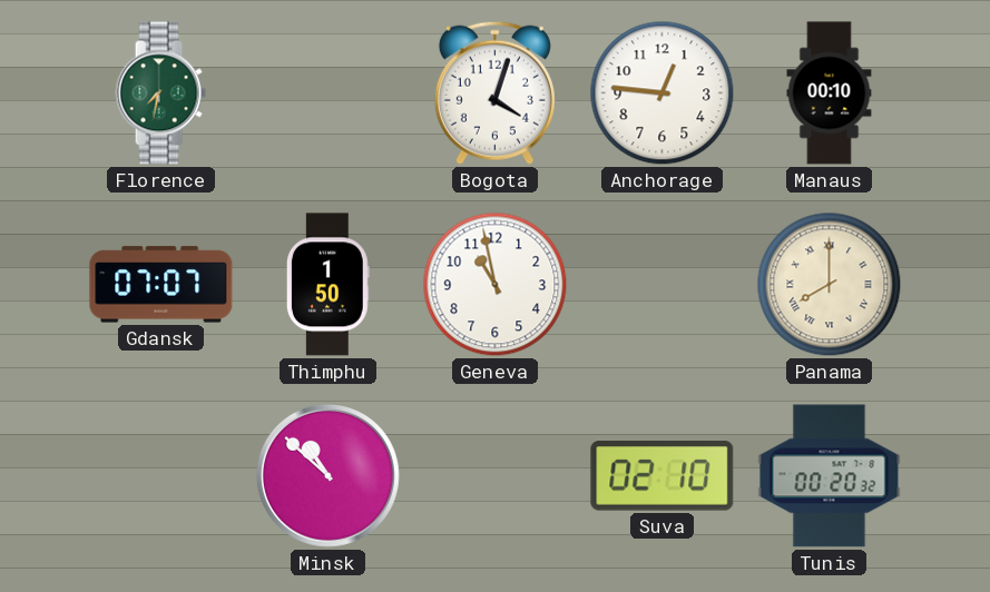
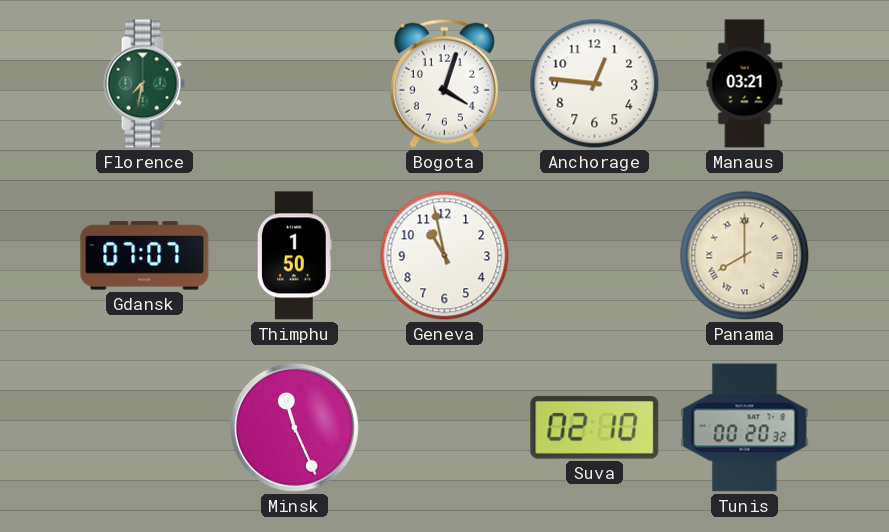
Manaus: 00:10 -> 03:21 (745, 84)
Minsk: 10:52 -> 11:26 (294, 427)
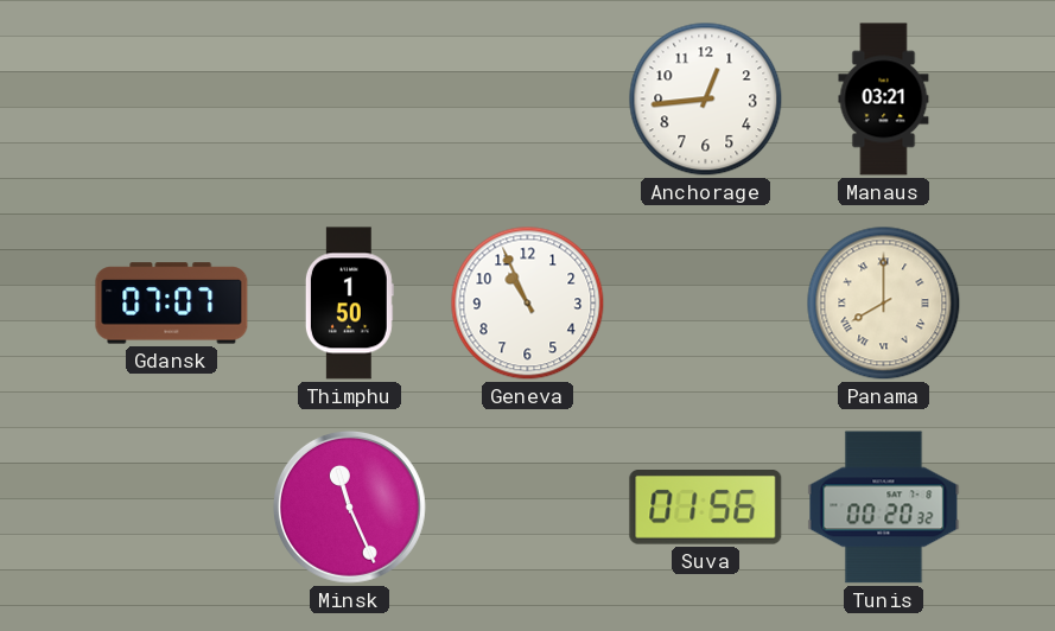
Florence: 7:32 -> none (144, 84)
Bogota: 4:03 -> none (444, 83)
Anchorage: 12:46 -> 12:44 (706, 100)
Geneva: 10:58 -> 10:56 (528, 304)
Suva: 02:10 -> 01:56 (706, 508)
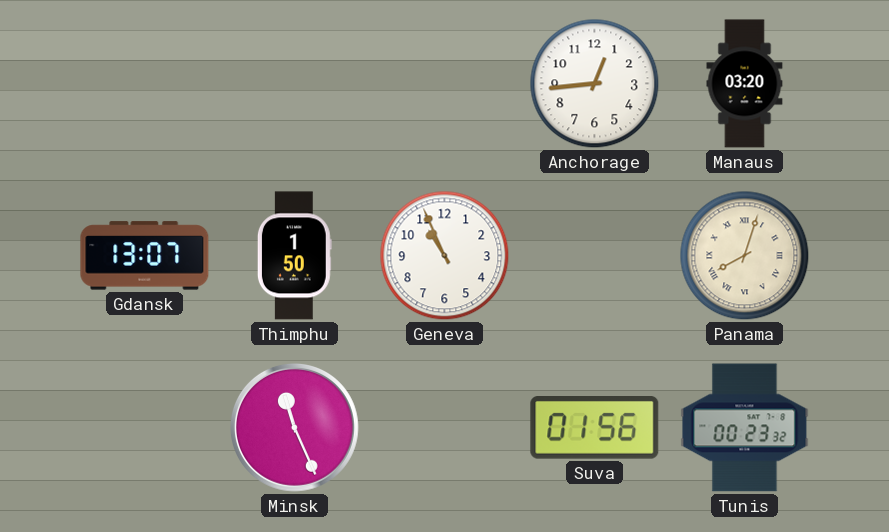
Manaus: 03:21 -> 03:20 (745, 84)
Gdansk: 07:07 -> 13:07 (145, 256)
Panama: 8:00 -> 8:03 (745, 256)
Tunis: 00:20 -> 00:23 (745, 428)
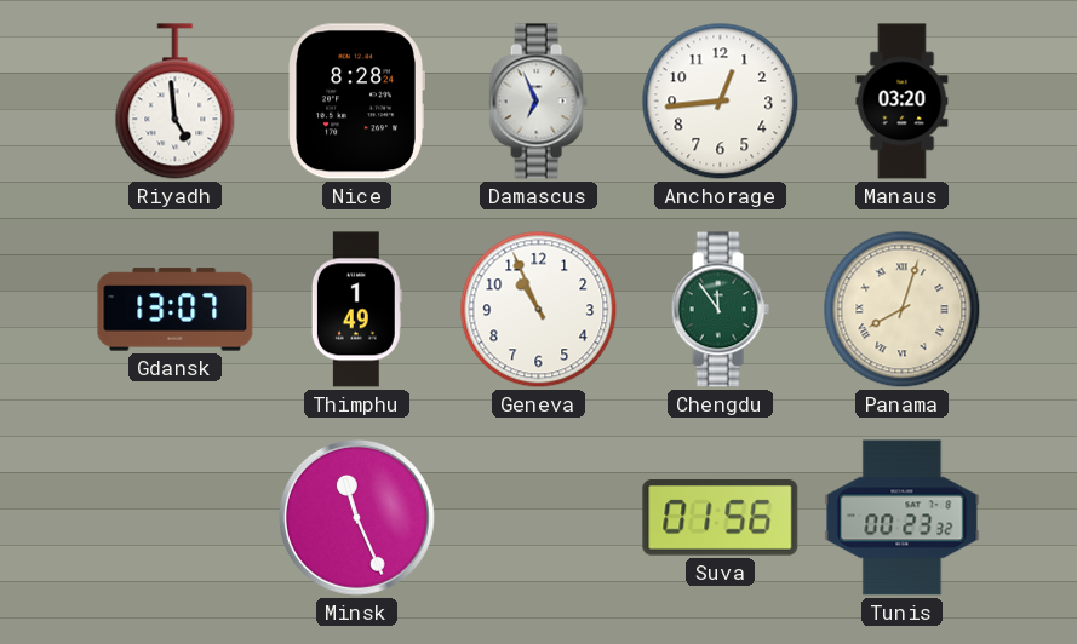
Riyadh: none -> 4:59 (176, 102)
Nice: none -> 8:28 (356, 102)
Damascus: none -> 6:56 (538, 102)
Thimphu: 1:50 -> 1:49 (356, 310)
Chengdu: none -> 11:54 (720, 310)
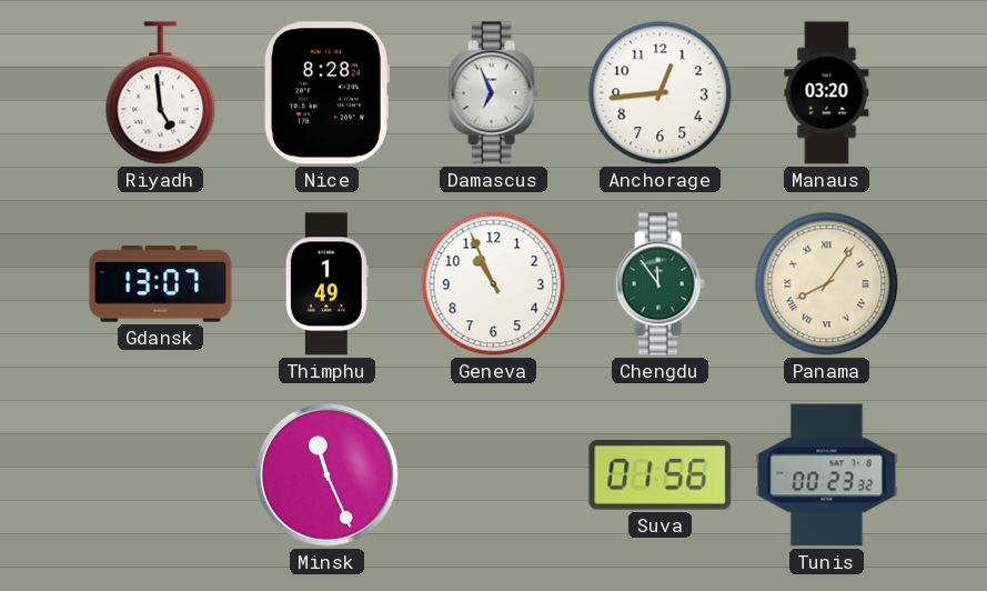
Panama: 8:03 -> 8:06 (827, 284)
